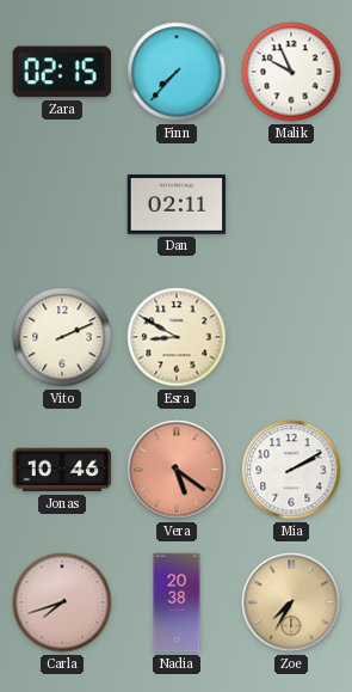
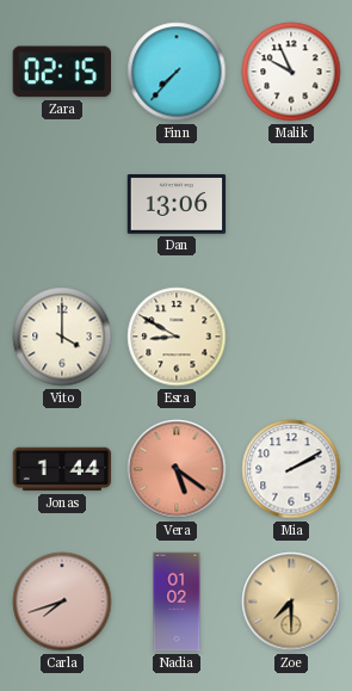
Dan: 02:11 -> 13:06 (177, 205)
Vito: 2:11 -> 4:00 (62, 337)
Jonas: 10:46 -> 1:44 (62, 469)
Nadia: 20:38 -> 01:02 (177, 601)
Zoe: 7:35 -> 7:30 (291, 601)
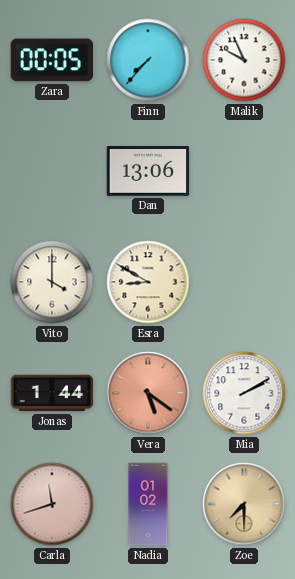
Zara: 02:15 -> 00:05 (51, 60)
Carla: 7:42 -> 11:42 (52, 504)
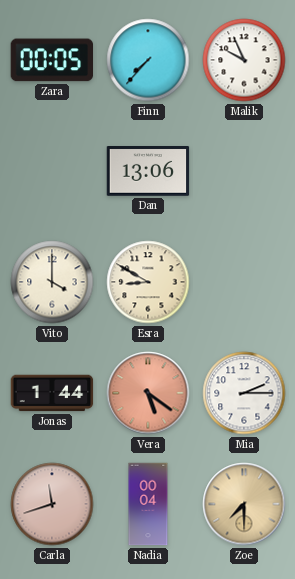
Mia: 2:10 -> 2:15 (244, 393)
Nadia: 01:02 -> 00:04 (148, 504)
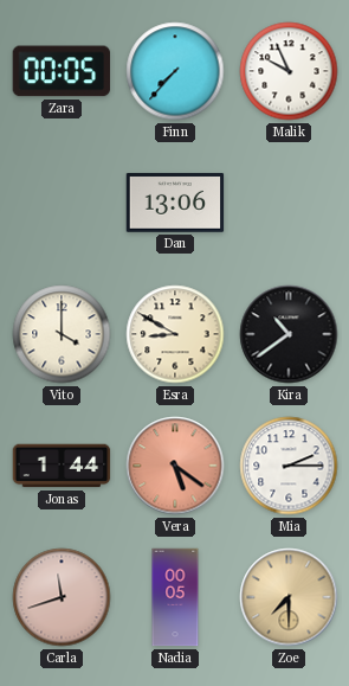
Kira: none -> 10:39 (289, 334)
Nadia: 00:04 -> 00:05 (175, 597)
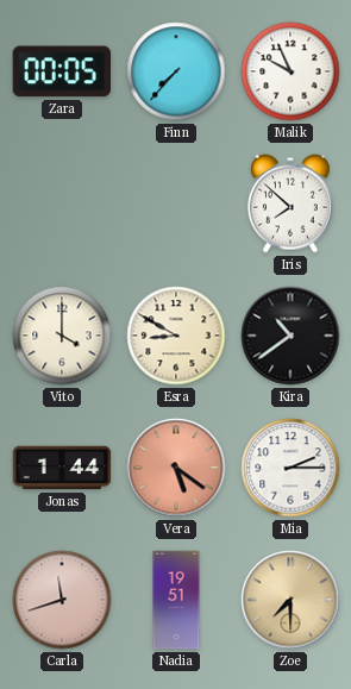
Dan: 13:06 -> none (175, 204)
Iris: none -> 7:52 (290, 203)
Nadia: 00:05 -> 19:51 (176, 600)
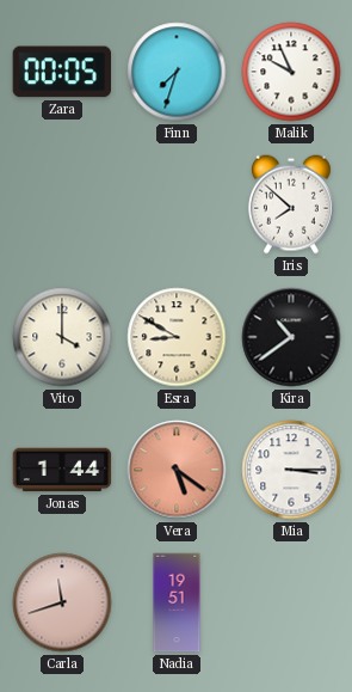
Finn: 7:37 -> 7:33 (177, 72)
Mia: 2:15 -> 3:15 (291, 470)
Zoe: 7:30 -> none (290, 600)
